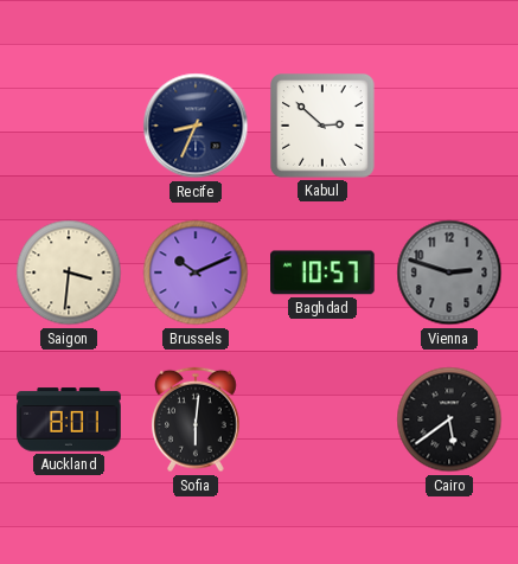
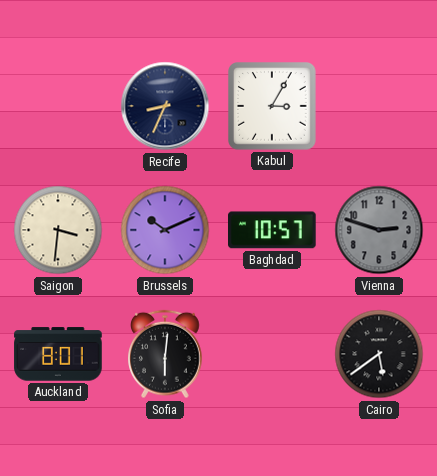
Kabul: 2:52 -> 3:05 (273, 107)
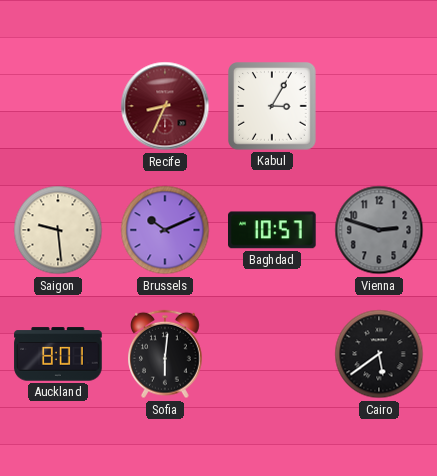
Recife dial: navy -> burgundy (165, 106)
Saigon: 3:31 -> 9:29 (58, 230)
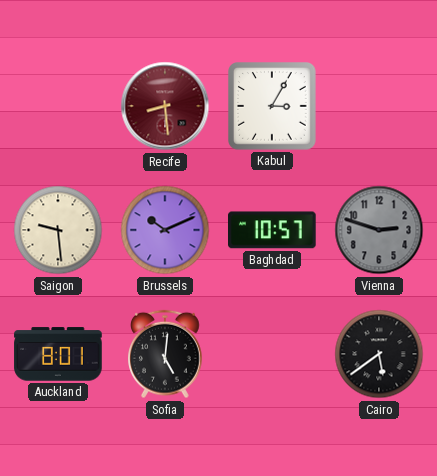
Recife: 8:34 -> 8:29 (165, 106)
Sofia: 6:01 -> 5:01 (166, 354)
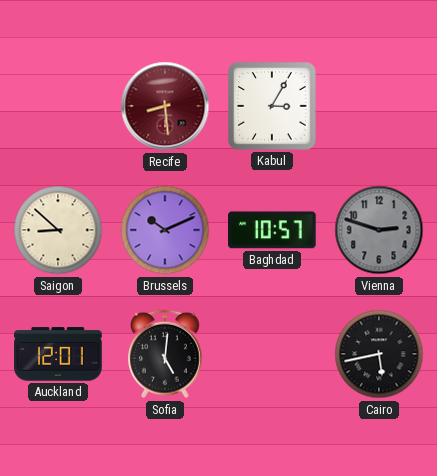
Saigon: 9:29 -> 8:52 (58, 230)
Auckland: 8:01 -> 12:01 (58, 354)
Cairo: 5:39 -> 5:43 (379, 354)
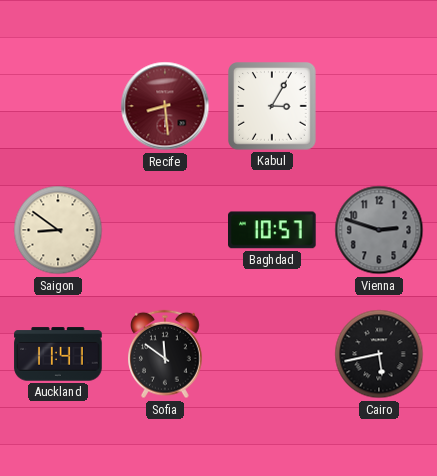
Saigon: 8:52 -> 8:51 (58, 230)
Brussels: 10:11 -> none (165, 230)
Auckland: 12:01 -> 11:41 (58, 354)
Sofia: 5:01 -> 11:51 (166, 354)
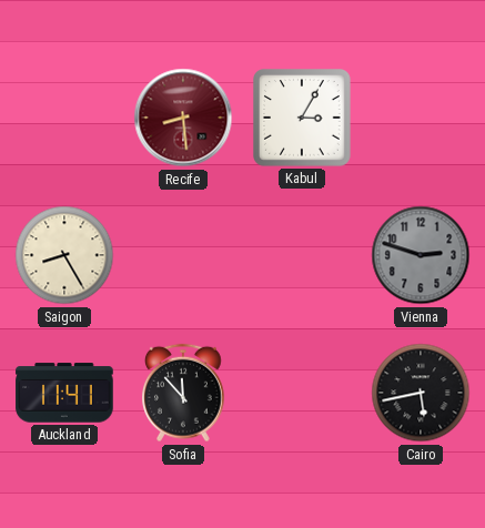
Saigon: 8:51 -> 8:25 (64, 255)
Baghdad: 10:57 -> none (273, 230)
Sofia: 11:51 -> 11:53 (184, 393)
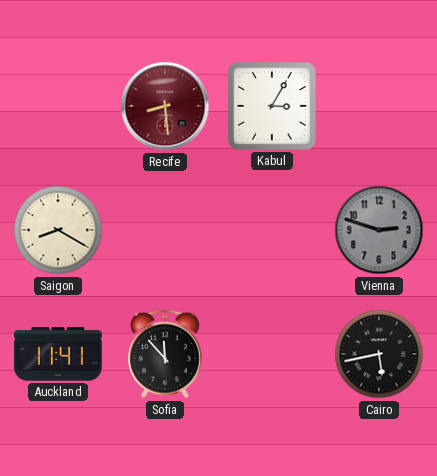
Saigon: 8:25 -> 8:20 (58, 230)
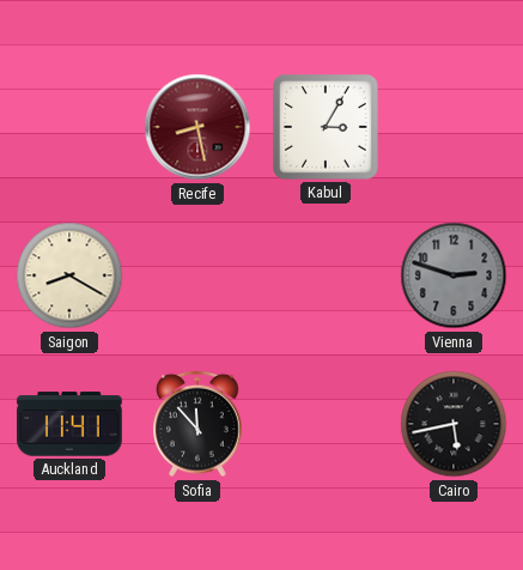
Recife: 8:29 -> 8:28 (197, 127)
